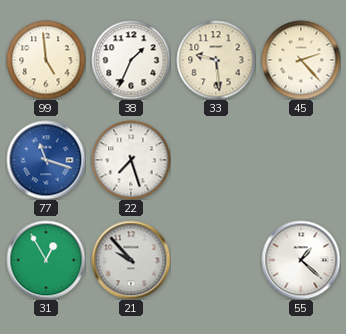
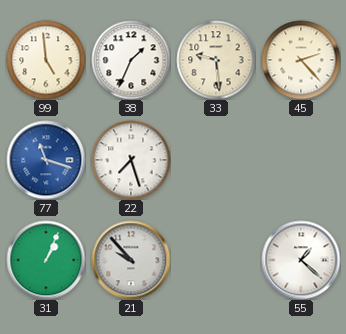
31: 12:55 -> 1:04 (46, 260)
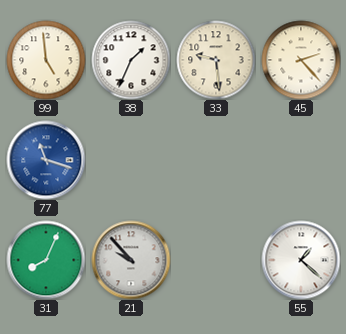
22: 7:27 -> none (131, 160)
31: 1:04 -> 8:04 (46, 260)
